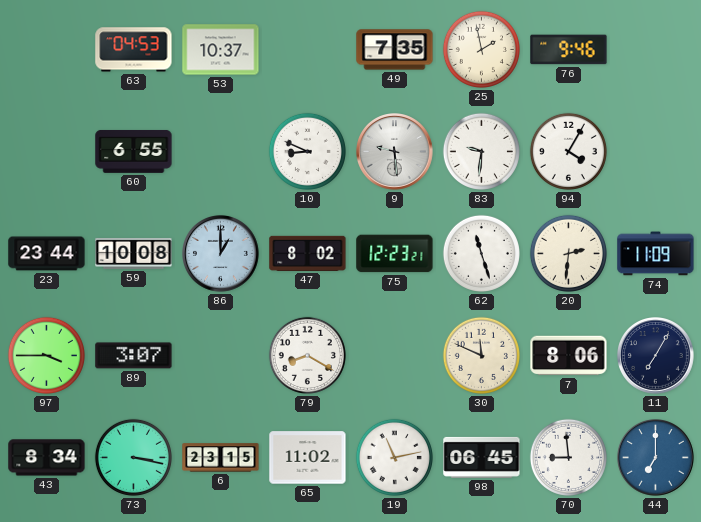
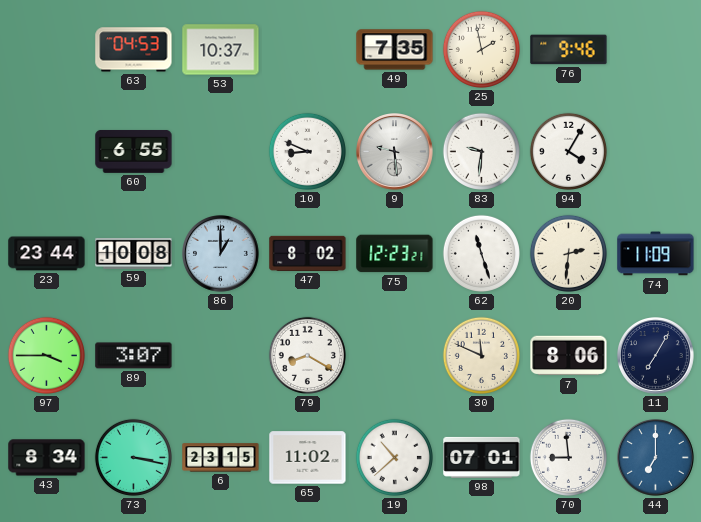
19: 11:13 -> 10:38 (394, 457)
98: 06:45 -> 07:01 (482, 457)
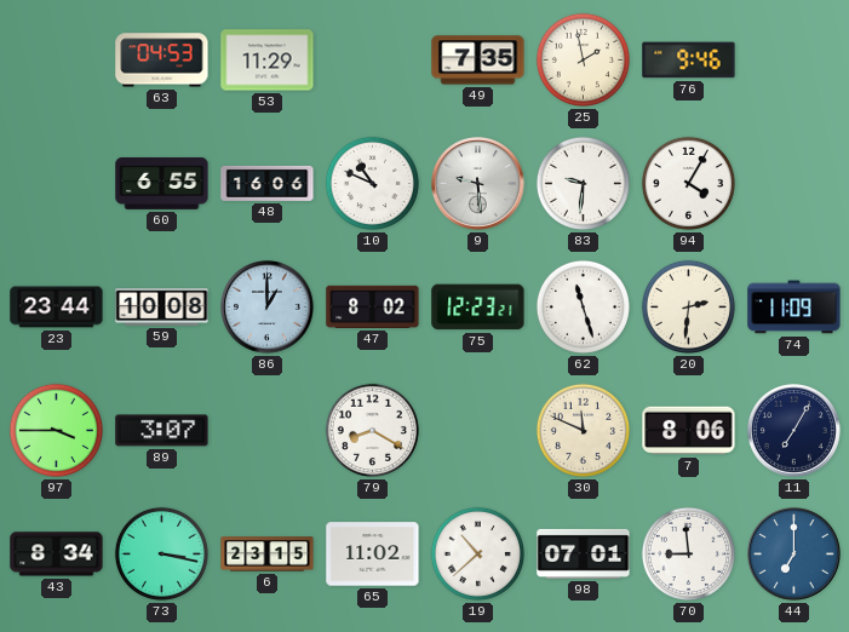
53: 10:37 -> 11:29 (268, 61)
48: none -> 16:06 (268, 183)
10: 8:49 -> 10:49 (372, 183)
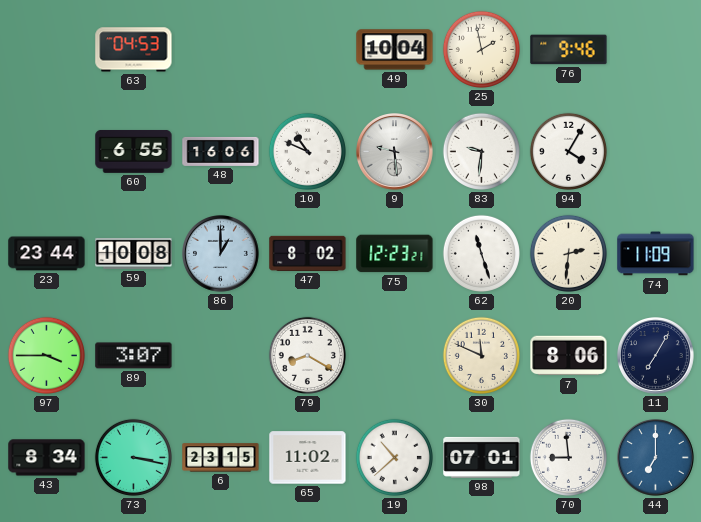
53: 11:29 -> none (268, 61)
49: 7:35 -> 10:04 (395, 50)
